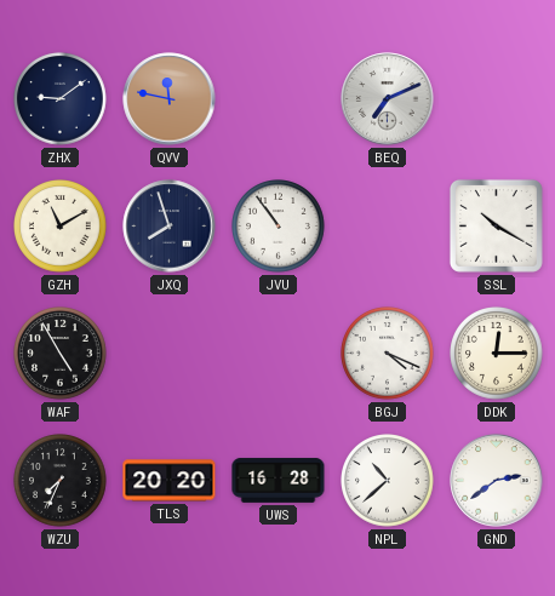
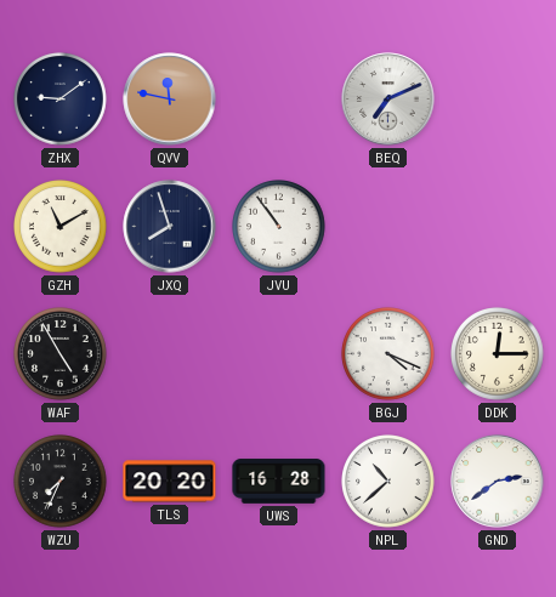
SSL: 10:20 -> none (496, 225)
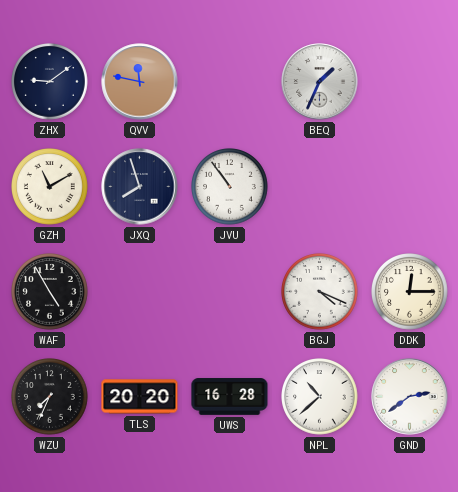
BEQ: 7:11 -> 1:34 (320, 82)
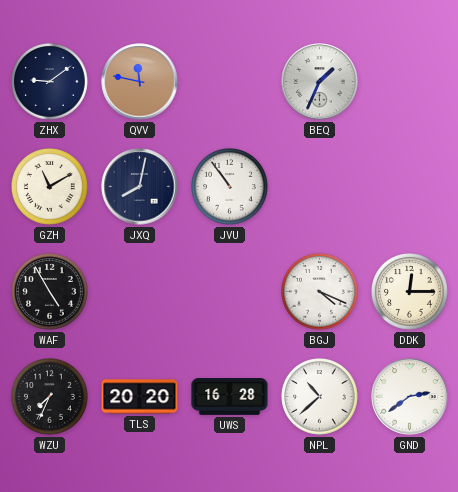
JXQ: 7:57 -> 8:02 (140, 187)
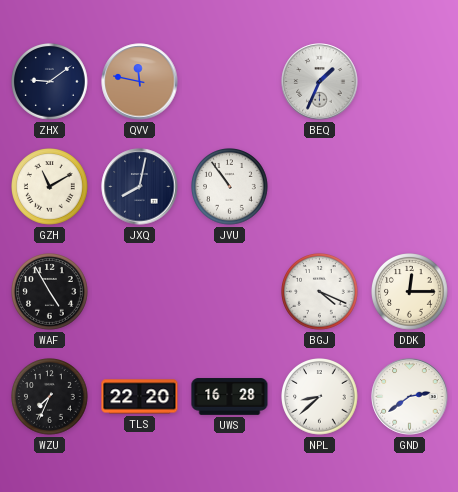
TLS: 20:20 -> 22:20 (140, 397)
NPL: 10:38 -> 8:38 (320, 397)
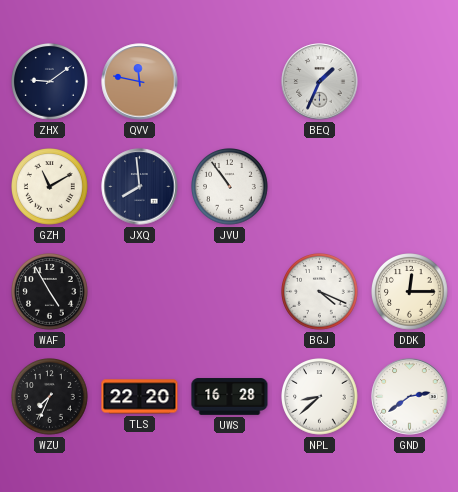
JXQ: 8:02 -> 7:59 (140, 187)
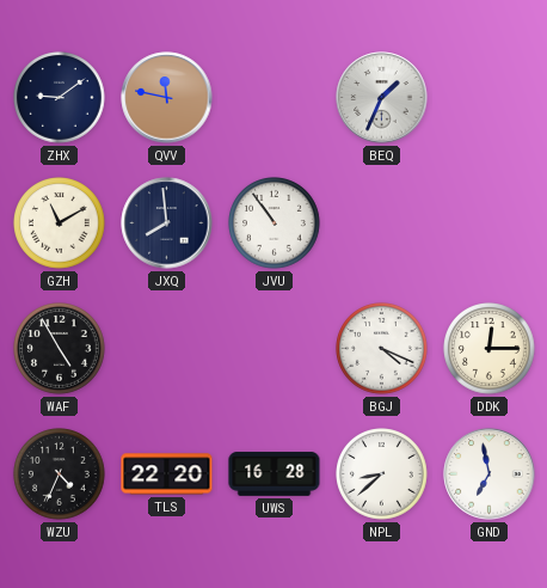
WZU: 7:34 -> 4:34 (60, 474)
GND: 2:39 -> 6:58 (490, 474)
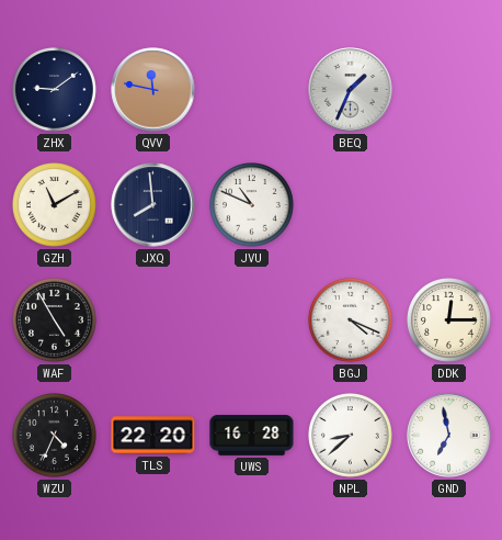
JVU: 10:54 -> 10:49 (252, 205)
